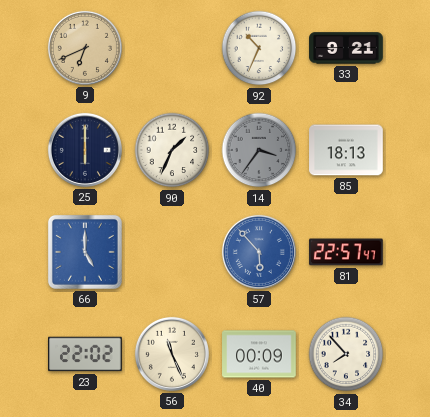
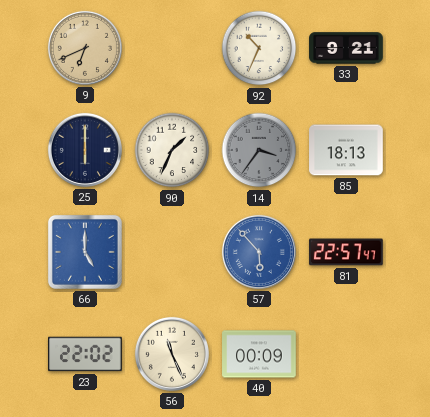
34: 7:53 -> none (346, 354)
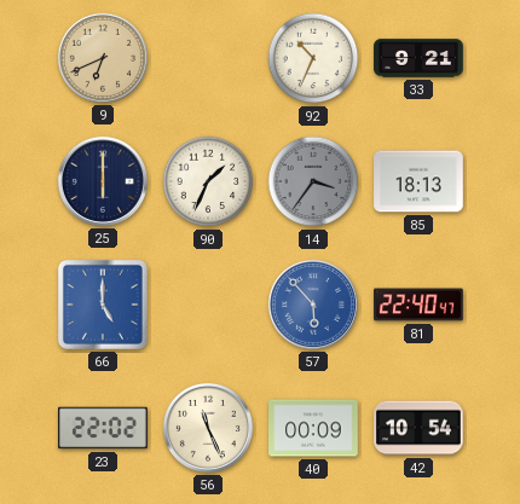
81: 22:57 -> 22:40 (418, 305)
42: none -> 10:54 (418, 428)
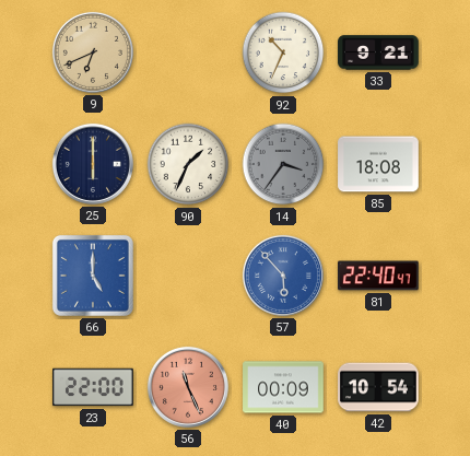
85: 18:13 -> 18:08 (378, 164)
23: 22:02 -> 22:00 (93, 387)
56 dial: cream -> salmon (188, 387)
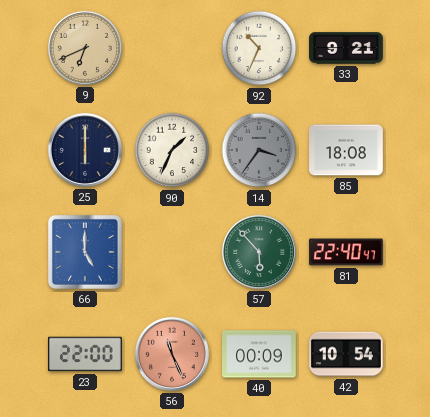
57 dial: blue -> green (259, 252)
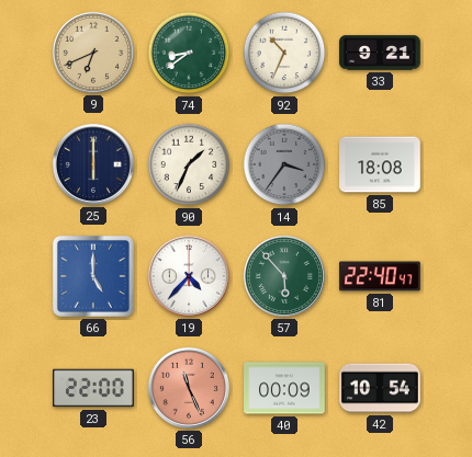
74: none -> 8:39 (189, 53)
19: none -> 4:37 (189, 276)
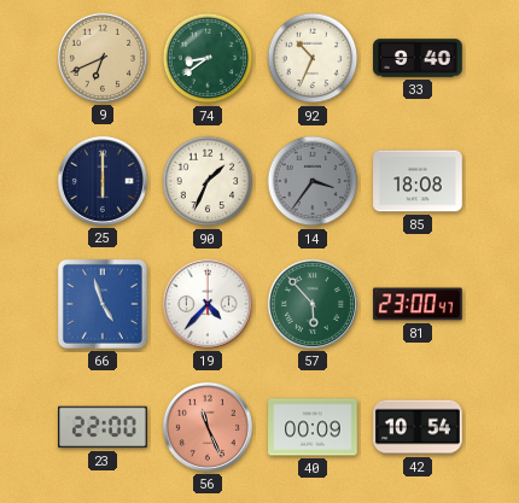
33: 9:21 -> 9:40 (418, 58)
66: 5:00 -> 4:57 (103, 304)
81: 22:40 -> 23:00 (418, 304)
